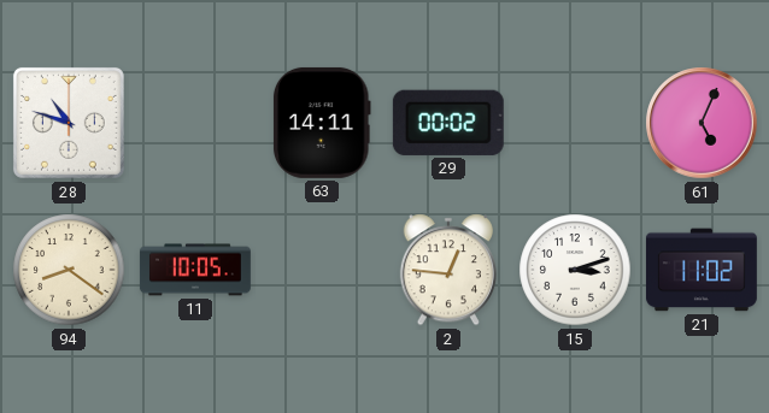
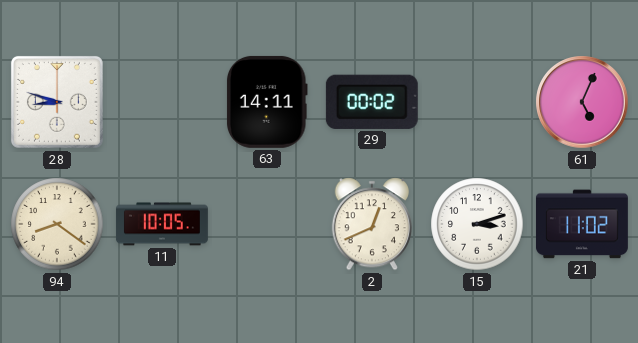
28: 10:48 -> 8:48 (57, 102)
2: 12:46 -> 12:41 (371, 224)
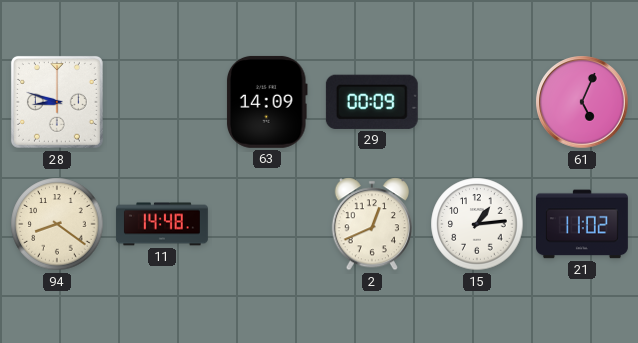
63: 14:11 -> 14:09 (267, 102)
29: 00:02 -> 00:09 (372, 102)
11: 10:05 -> 14:48 (162, 224)
15: 3:12 -> 1:14 (477, 224)
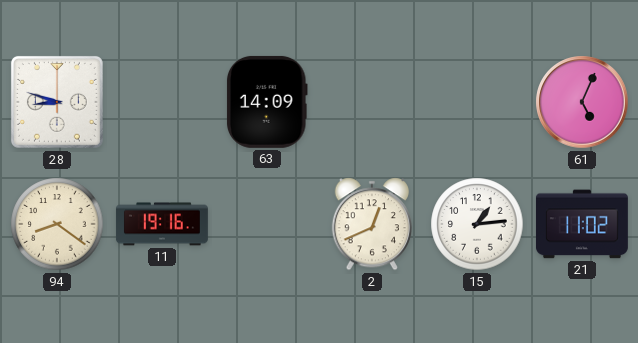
29: 00:09 -> none (372, 102)
11: 14:48 -> 19:16 (162, 224)
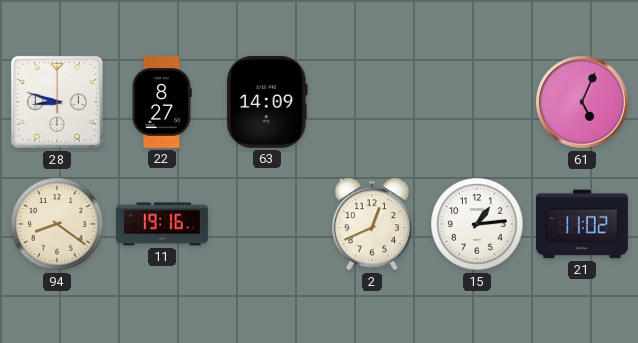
22: none -> 8:27 (162, 102)
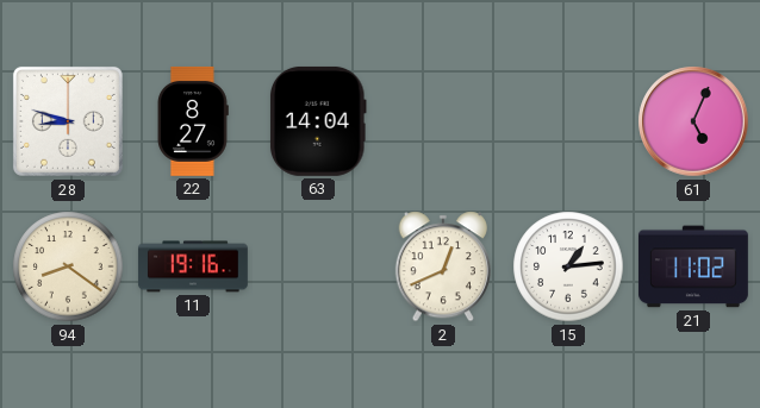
63: 14:09 -> 14:04 (318, 121)
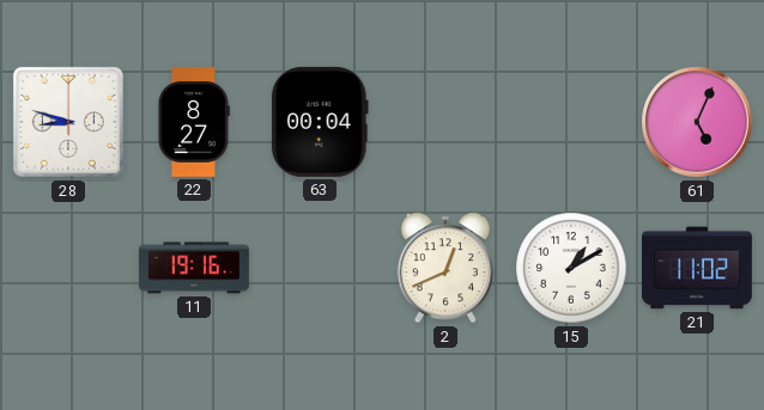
63: 14:04 -> 00:04 (320, 122)
94: 8:21 -> none (68, 266)
15: 1:14 -> 1:10 (571, 268)
